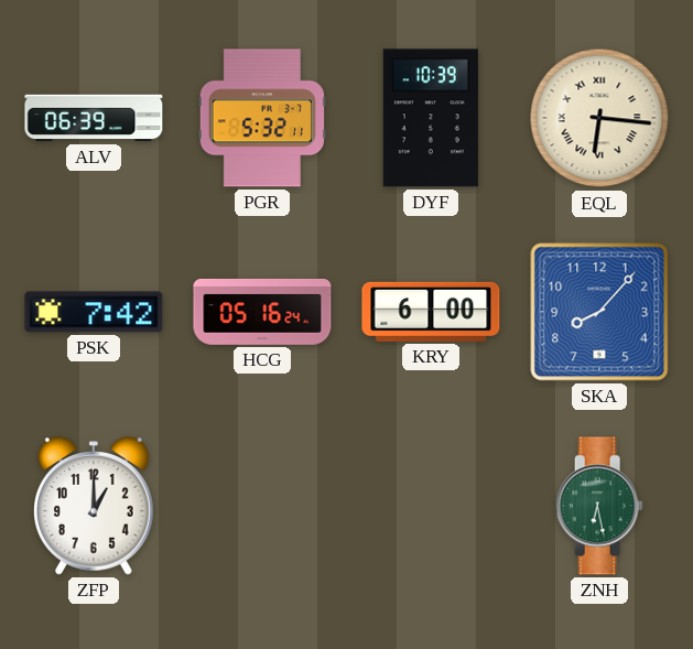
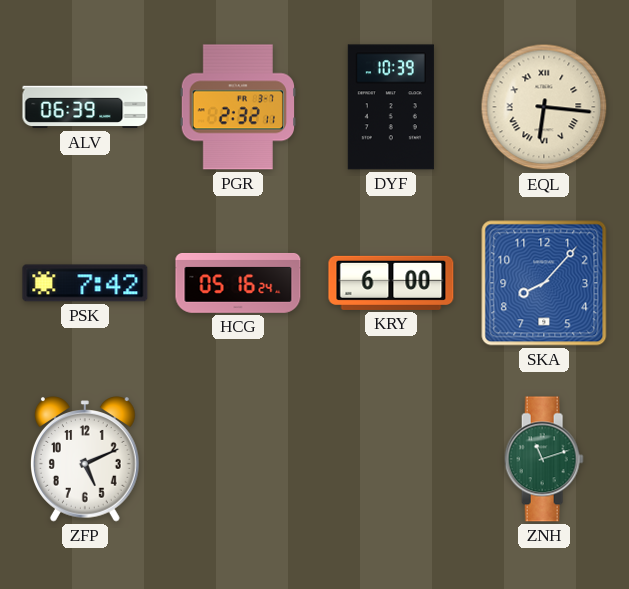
PGR: 5:32 -> 2:32 (237, 107)
ZFP: 1:00 -> 5:11 (86, 459)
ZNH: 6:28 -> 11:12 (544, 459)
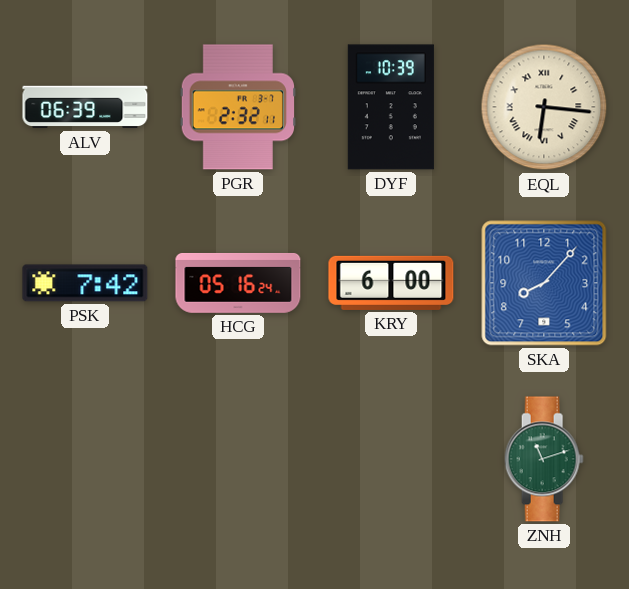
ZFP: 5:11 -> none (86, 459)
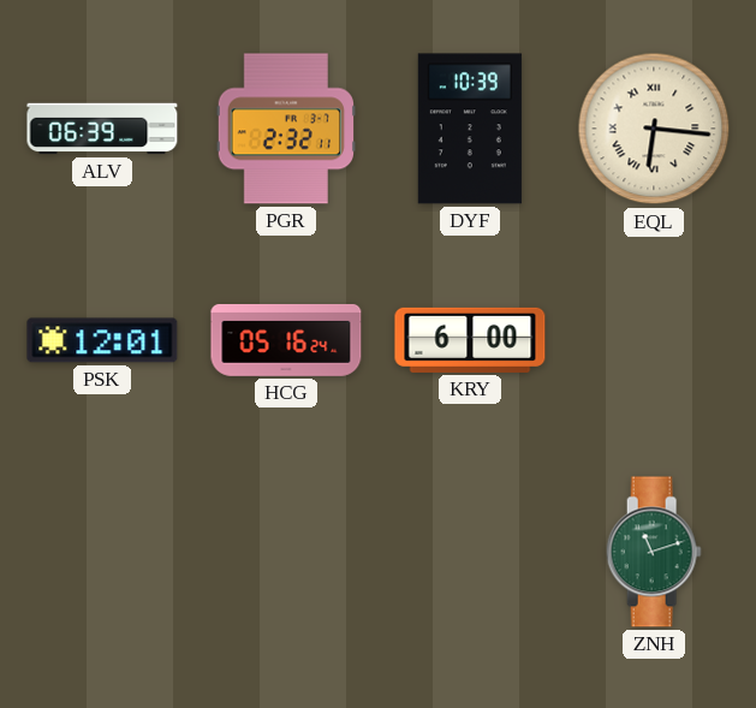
PSK: 7:42 -> 12:01 (102, 340)
SKA: 8:07 -> none (544, 283)
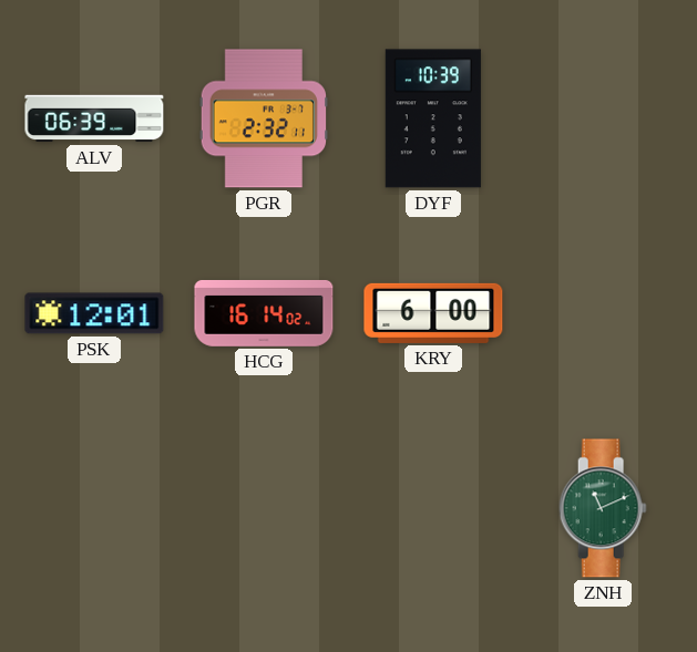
EQL: 6:16 -> none (654, 129)
HCG: 05:16 -> 16:14 (264, 313)
ZNH: 11:12 -> 11:11 (603, 508)
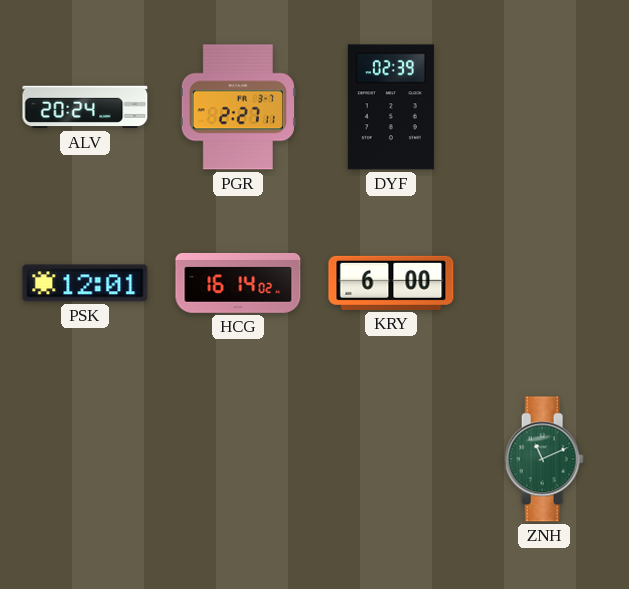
ALV: 06:39 -> 20:24 (85, 107)
PGR: 2:32 -> 2:27 (237, 107)
DYF: 10:39 -> 02:39 (391, 107)
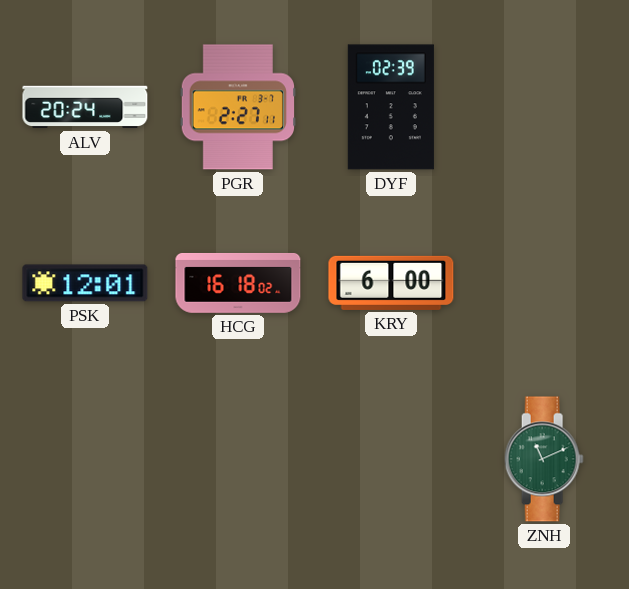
HCG: 16:14 -> 16:18 (238, 283)
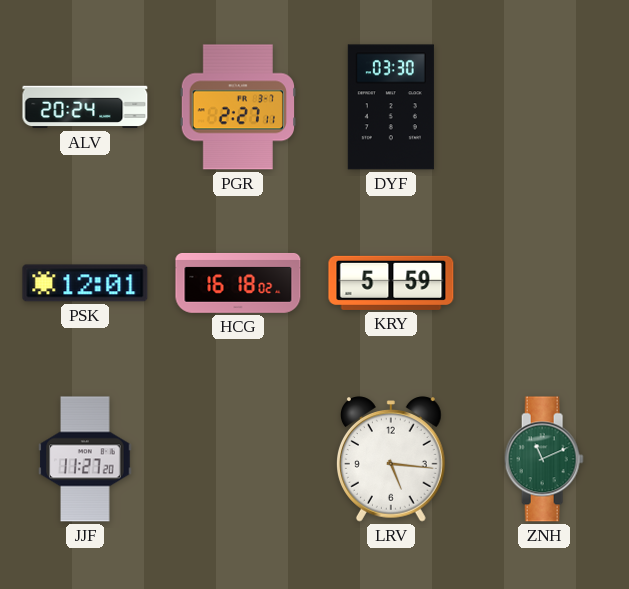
DYF: 02:39 -> 03:30 (391, 107)
KRY: 6:00 -> 5:59 (391, 283)
JJF: none -> 11:27 (85, 459)
LRV: none -> 5:16 (392, 459)
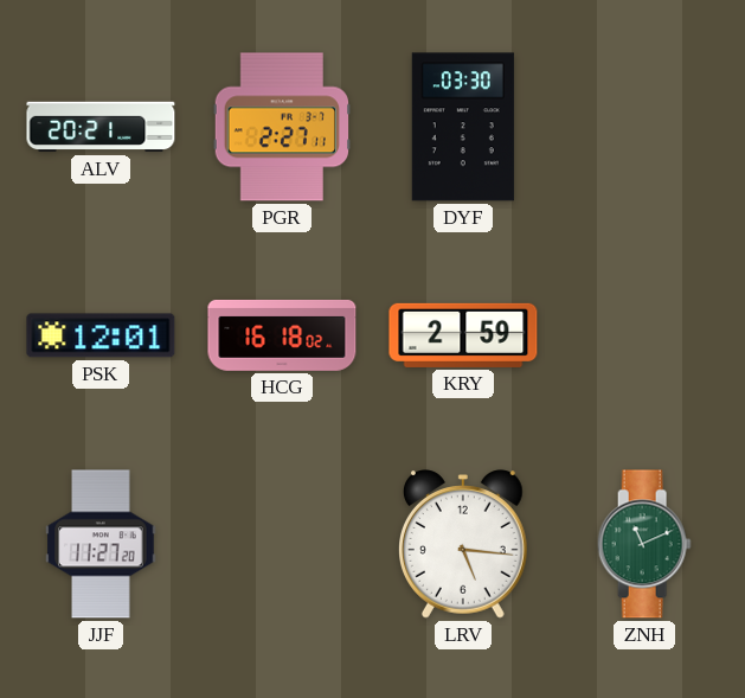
ALV: 20:24 -> 20:21 (101, 127)
KRY: 5:59 -> 2:59 (463, 335)
